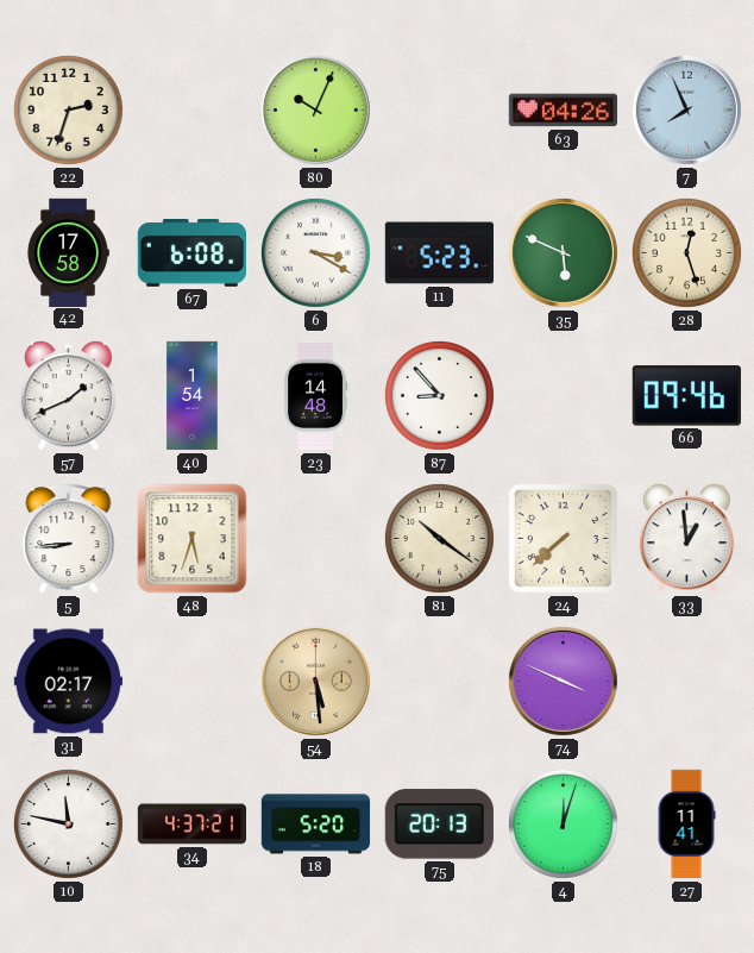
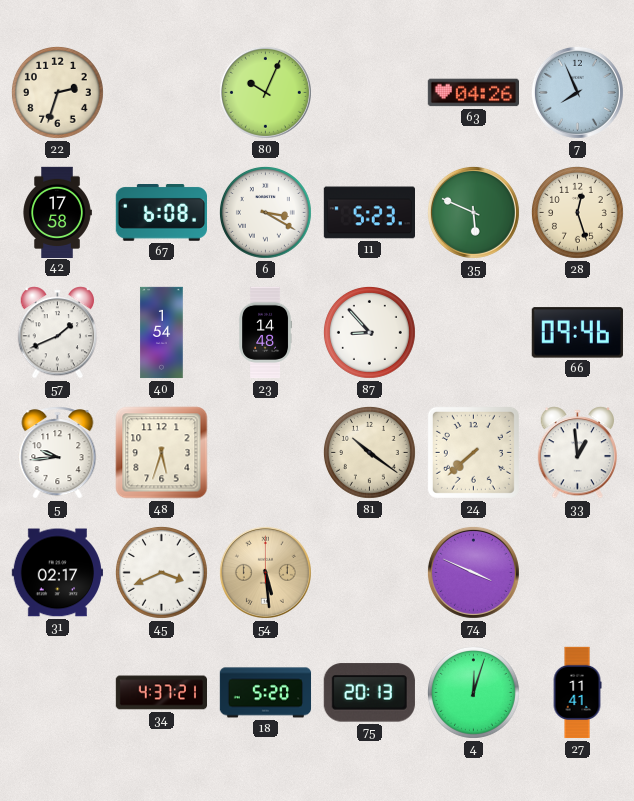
5: 8:44 -> 9:44 (58, 453)
45: none -> 3:41 (161, 572)
10: 11:47 -> none (68, 823)
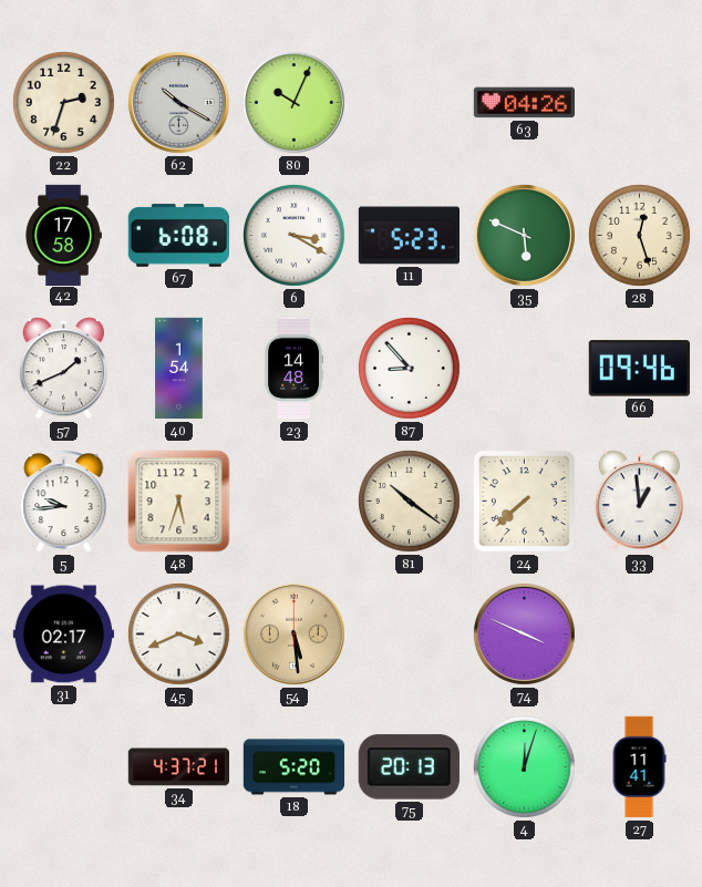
62: none -> 10:20 (178, 102)
7: 7:56 -> none (577, 92)
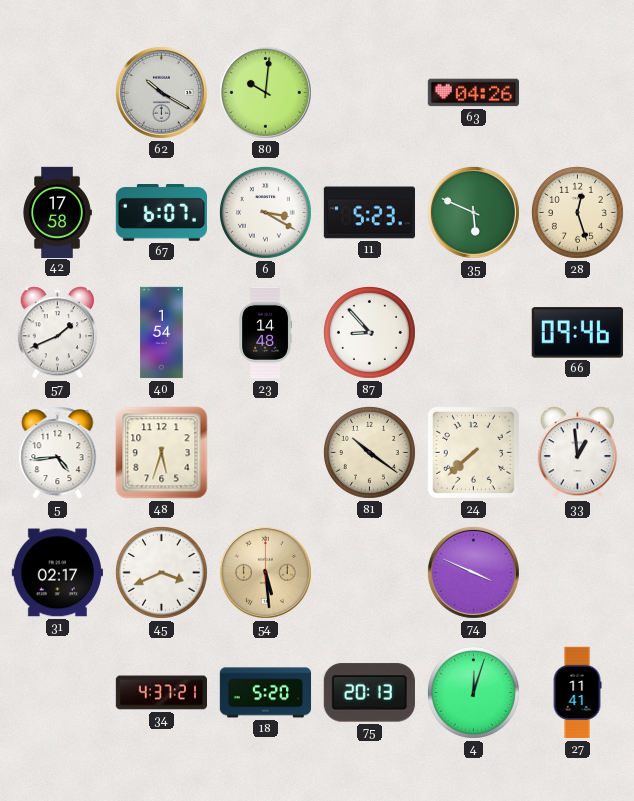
22: 2:33 -> none (63, 102)
80: 10:04 -> 10:01 (265, 92)
67: 6:08 -> 6:07 (161, 213)
5: 9:44 -> 4:44 (58, 453)
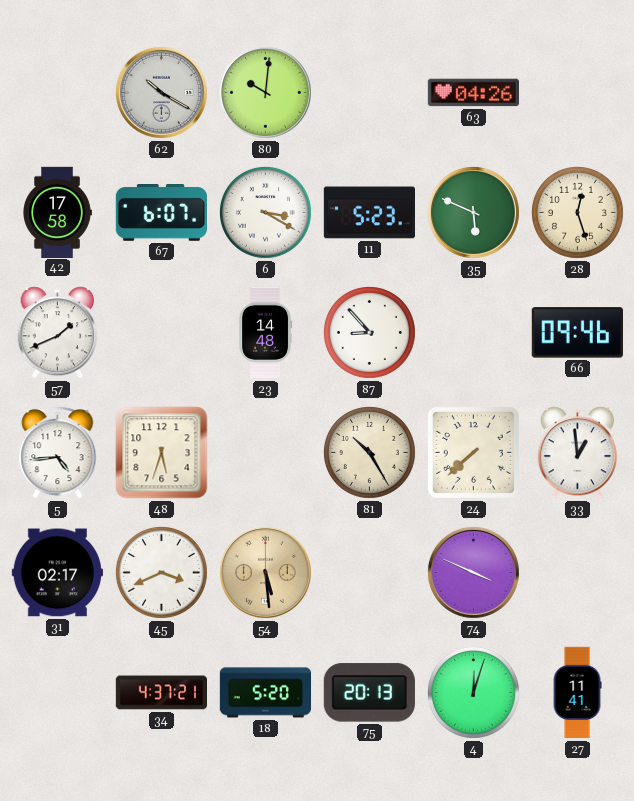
40: 1:54 -> none (162, 333)
81: 10:21 -> 10:25 (369, 452)
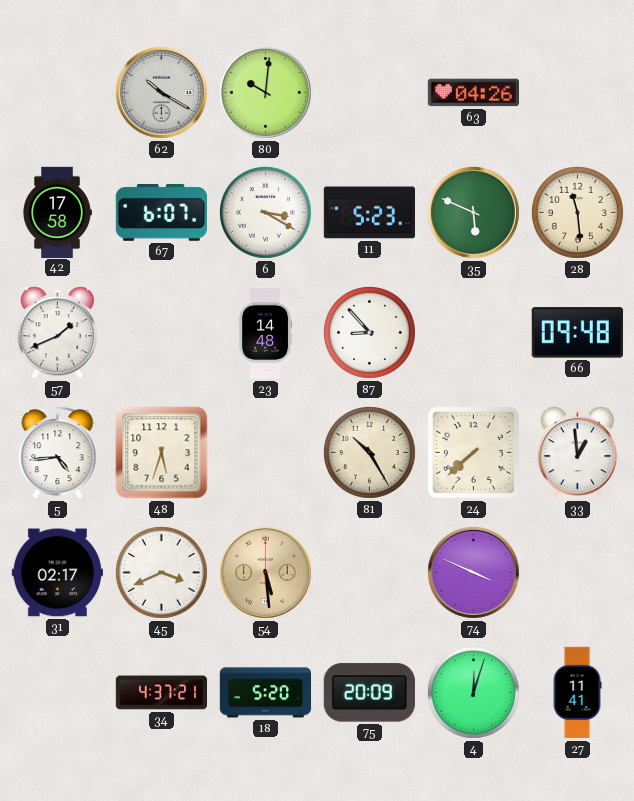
28: 12:27 -> 11:29 (577, 212)
66: 09:46 -> 09:48 (577, 333)
75: 20:13 -> 20:09 (369, 693)
